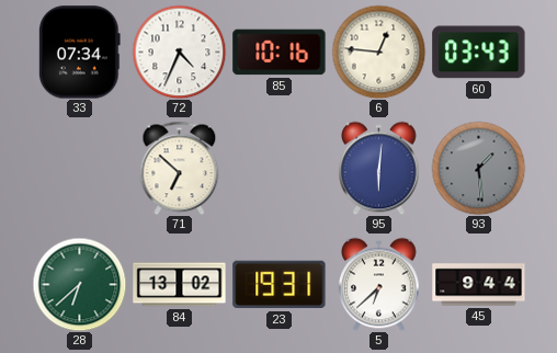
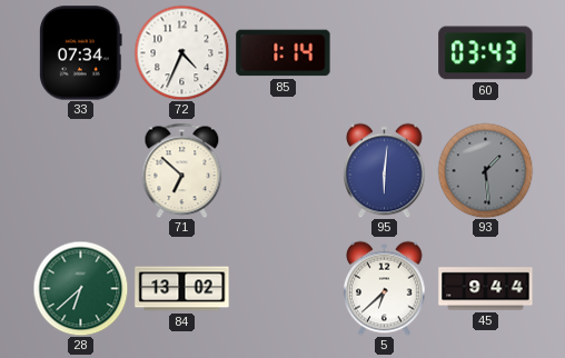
85: 10:16 -> 1:14 (284, 53)
6: 12:46 -> none (378, 52)
23: 19:31 -> none (280, 285)
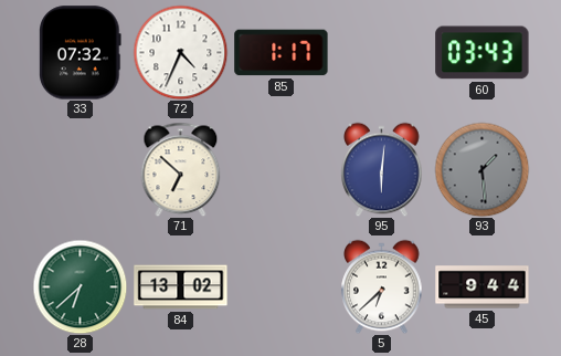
33: 07:34 -> 07:32 (81, 53)
85: 1:14 -> 1:17 (282, 53)
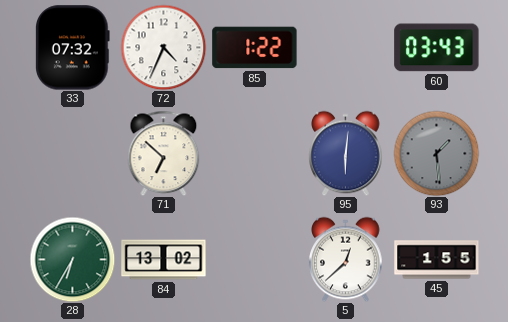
85: 1:17 -> 1:22 (255, 48)
28: 6:38 -> 6:35 (72, 259)
5: 6:38 -> 12:38 (346, 259)
45: 9:44 -> 1:55 (437, 260)
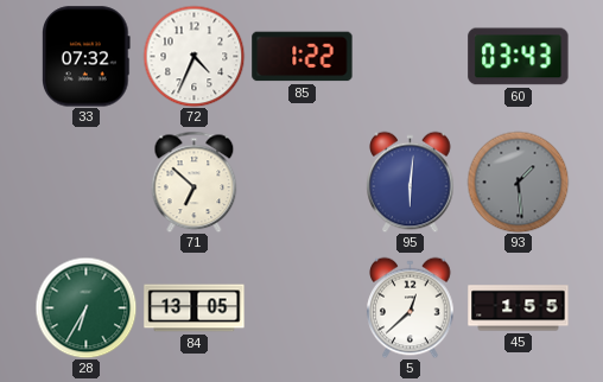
84: 13:02 -> 13:05 (195, 308)
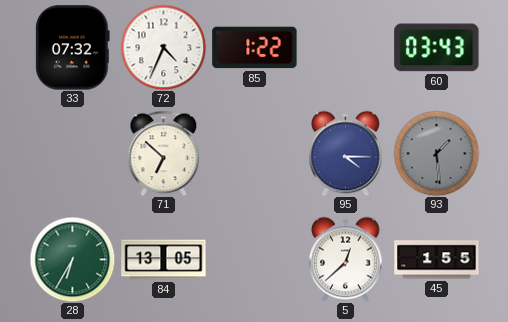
95: 6:01 -> 4:15 (346, 153)
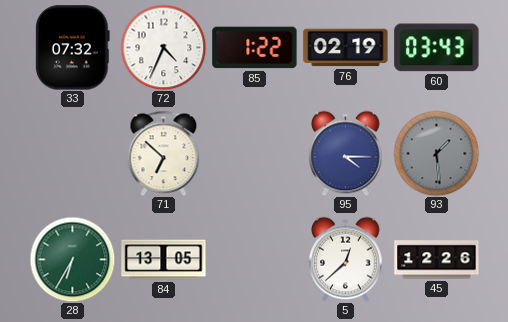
76: none -> 02:19 (346, 48)
45: 1:55 -> 12:26 (437, 260)
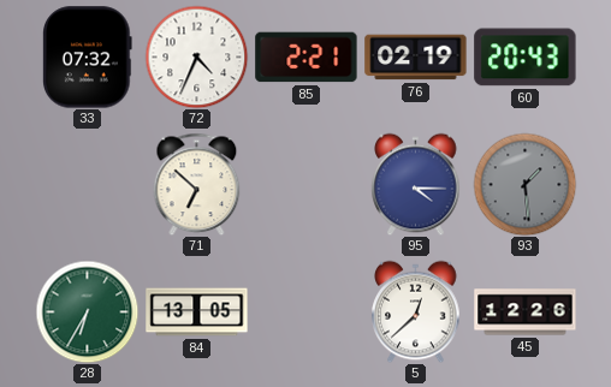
85: 1:22 -> 2:21 (307, 58)
60: 03:43 -> 20:43 (526, 58)
